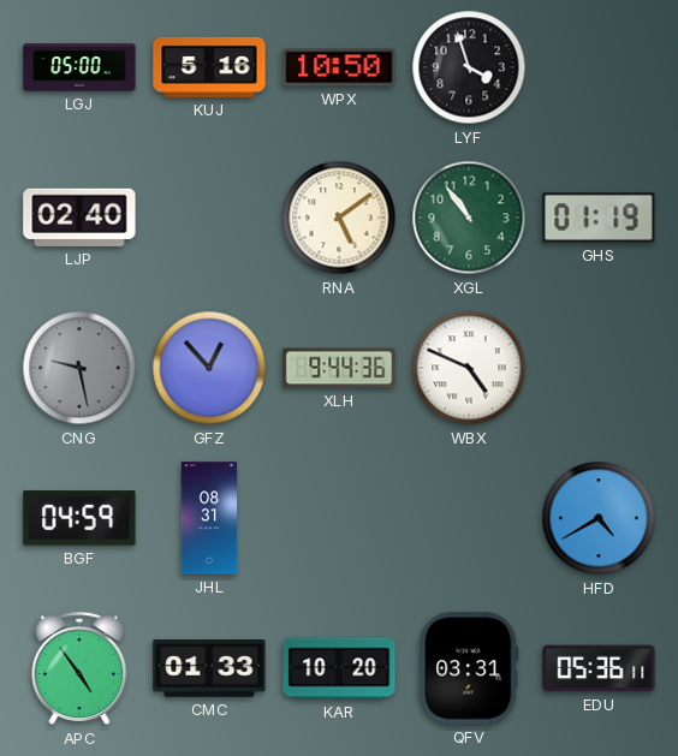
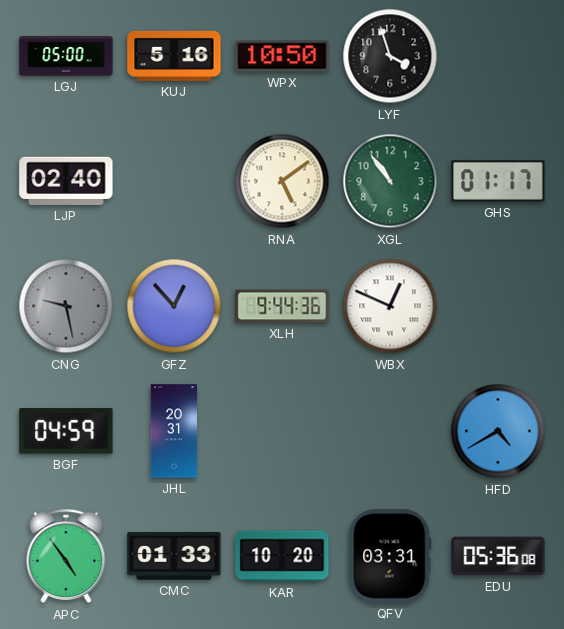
GHS: 01:19 -> 01:17 (498, 181)
WBX: 4:49 -> 12:49 (390, 306)
JHL: 08:31 -> 20:31 (174, 431)
EDU: 05:36:11 -> 05:36:08 (498, 556)
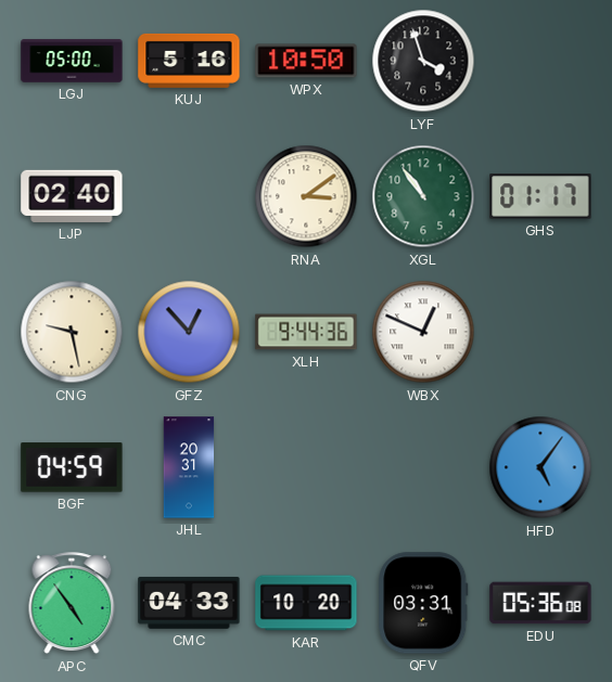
RNA: 5:09 -> 3:09 (306, 196)
CNG dial: grey -> cream (72, 332)
HFD: 4:40 -> 5:06 (540, 467)
CMC: 01:33 -> 04:33 (189, 603)
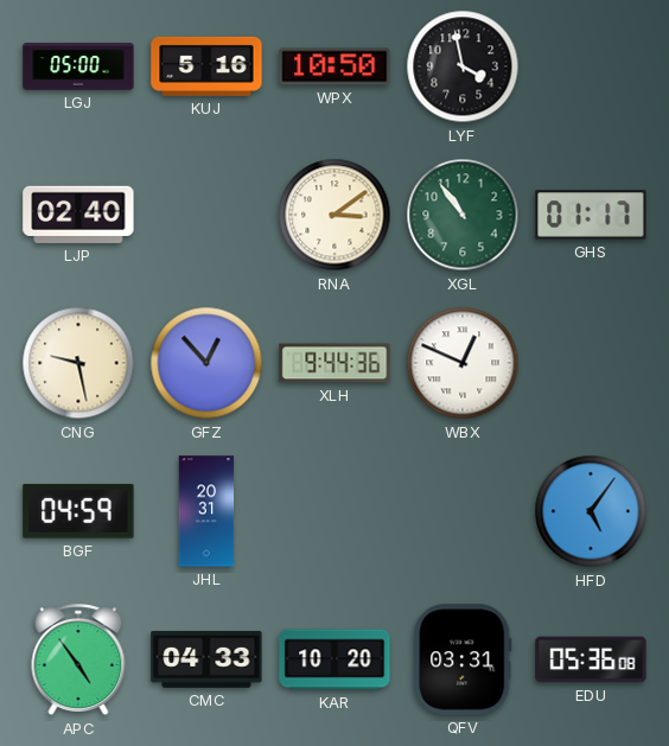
LYF: 3:57 -> 3:58 (463, 66)
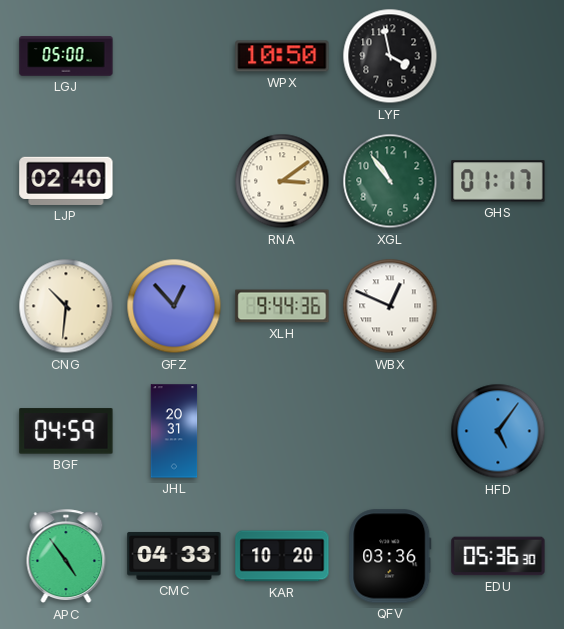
KUJ: 5:16 -> none (206, 66)
CNG: 9:28 -> 10:31 (66, 306)
QFV: 03:31 -> 03:36 (390, 556)
EDU: 05:36:08 -> 05:36:30 (498, 556)
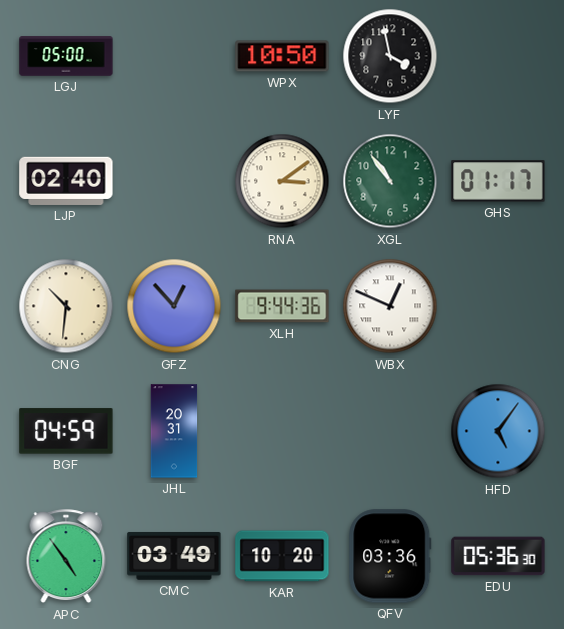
CMC: 04:33 -> 03:49 (174, 556)
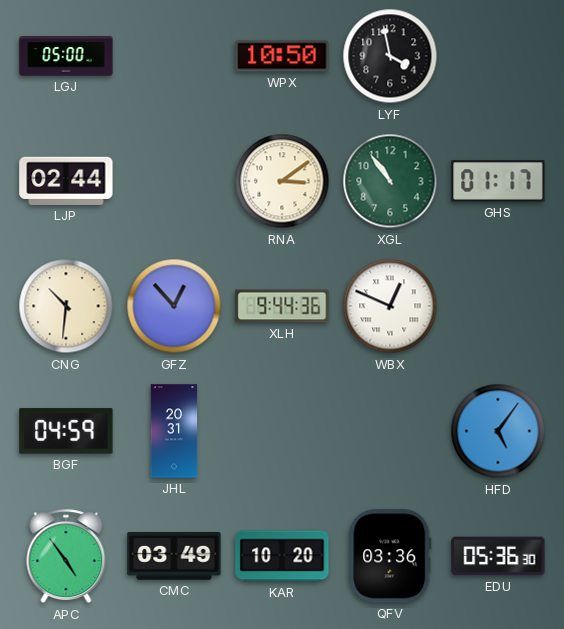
LJP: 02:40 -> 02:44 (66, 181)
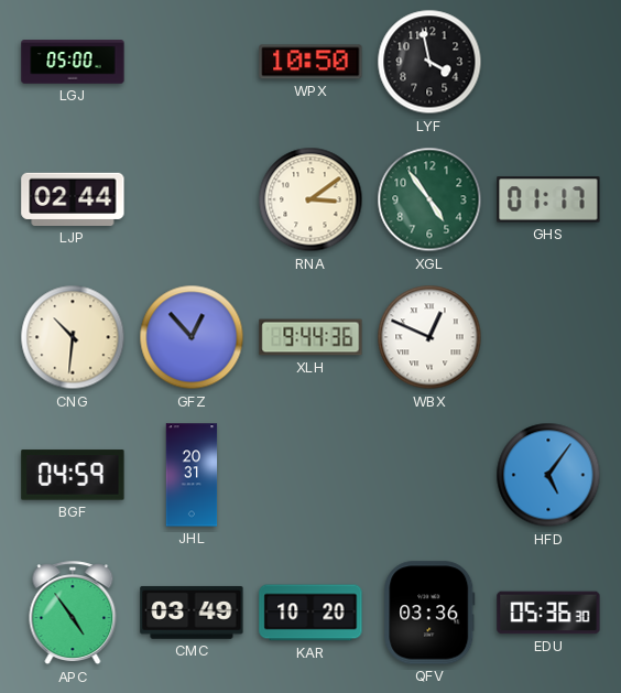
XGL: 10:54 -> 4:54 (429, 199)
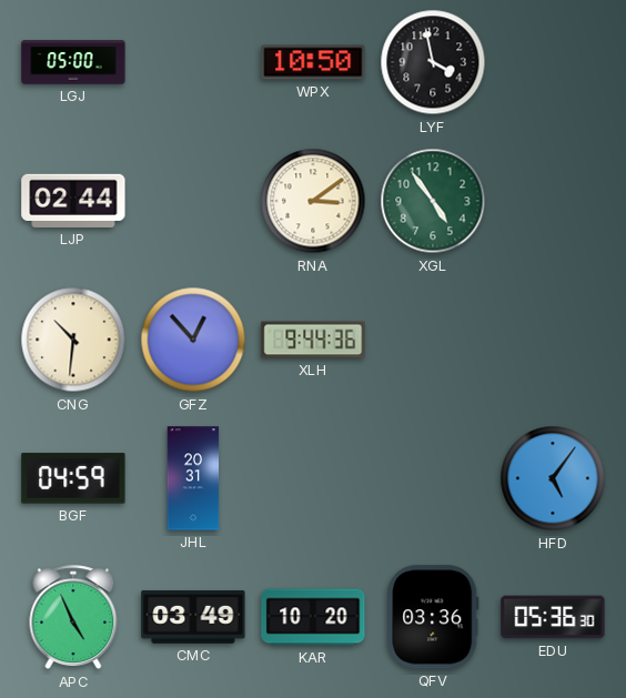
GHS: 01:17 -> none (548, 199)
WBX: 12:49 -> none (429, 337)
APC: 4:54 -> 4:56 (73, 618)
